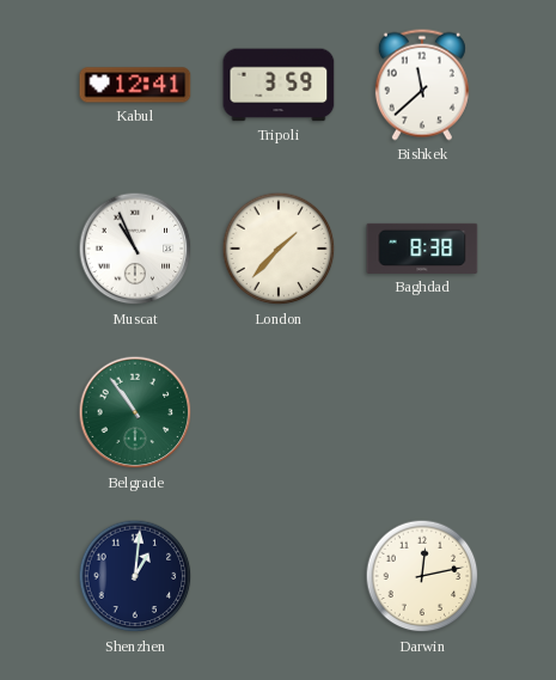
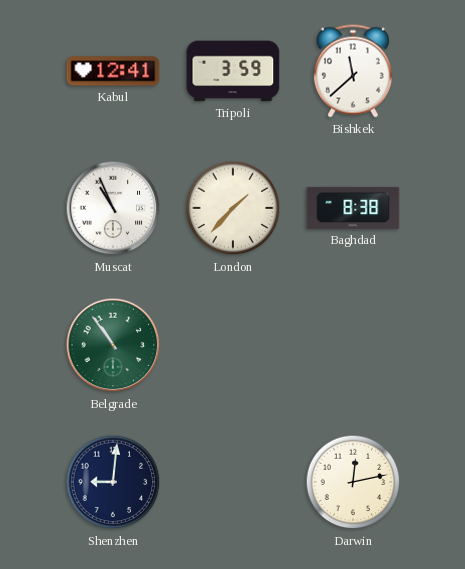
Shenzhen: 1:01 -> 9:01 (113, 482)
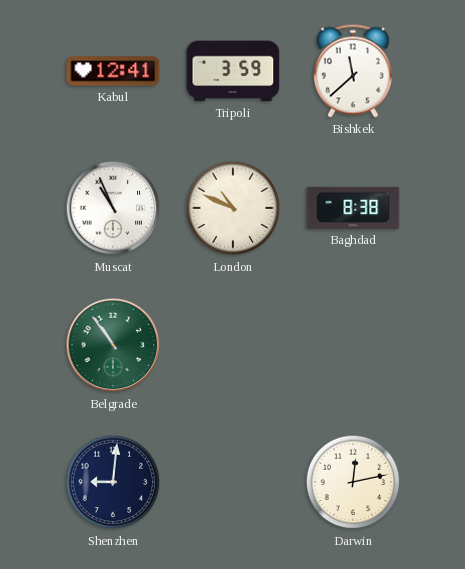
London: 1:37 -> 10:49 (233, 208)
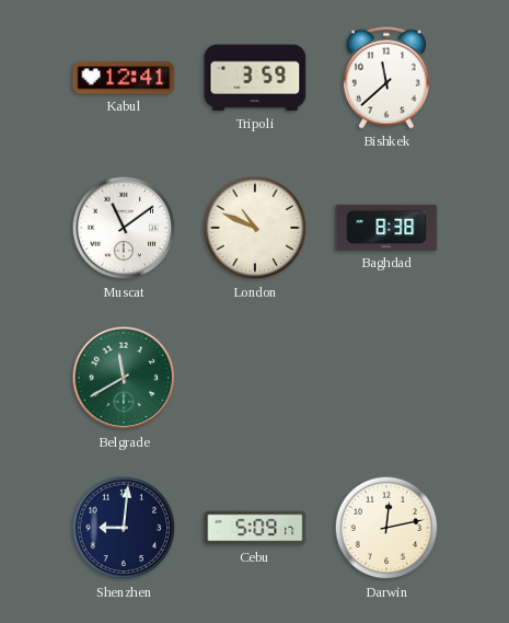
Muscat: 10:56 -> 11:09 (124, 228)
Belgrade: 10:54 -> 11:40 (124, 378)
Cebu: none -> 5:09 (255, 528)
